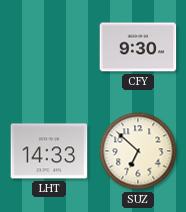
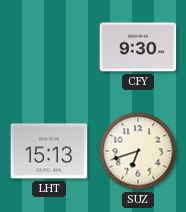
LHT: 14:33 -> 15:13 (49, 151)
SUZ: 6:52 -> 6:42 (138, 151)
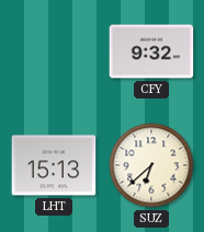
CFY: 9:30 -> 9:32 (151, 51)
SUZ: 6:42 -> 6:38 (151, 165)
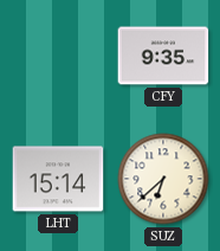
CFY: 9:32 -> 9:35 (163, 56)
LHT: 15:13 -> 15:14 (58, 179)
